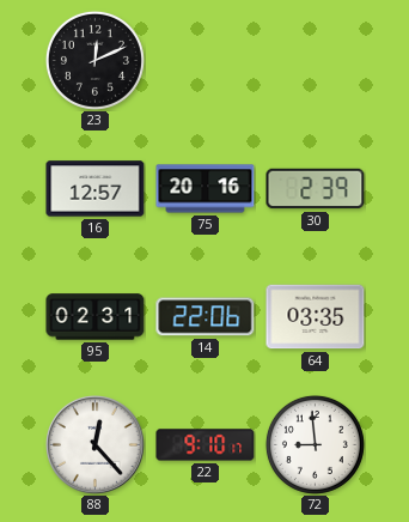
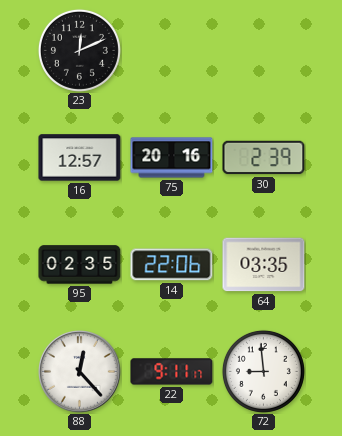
95: 02:31 -> 02:35 (80, 265)
22: 9:10 -> 9:11 (172, 372)
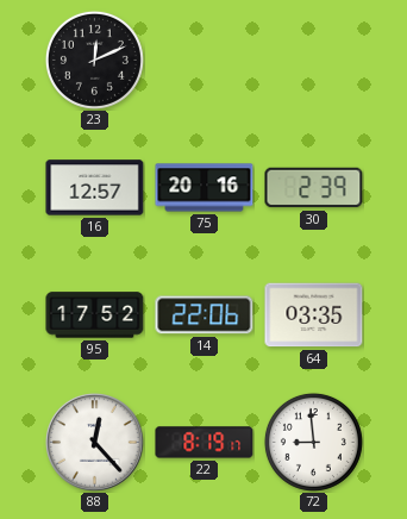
95: 02:35 -> 17:52 (95, 315)
22: 9:11 -> 8:19 (205, 443)
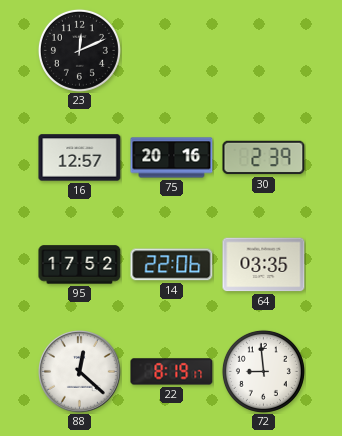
88: 12:23 -> 12:22 (80, 372)
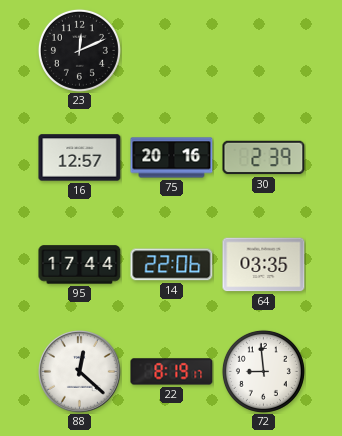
95: 17:52 -> 17:44 (80, 265)
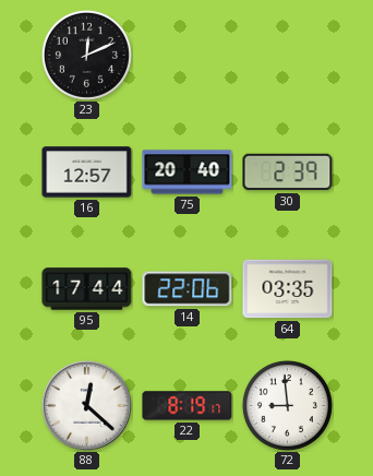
75: 20:16 -> 20:40 (188, 172)
